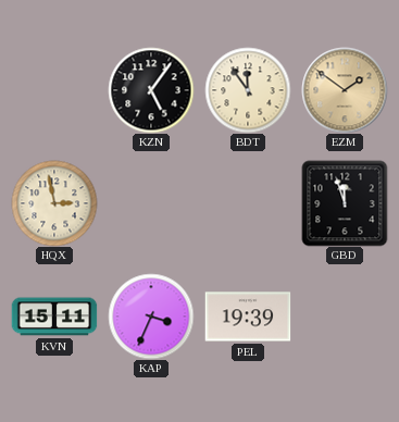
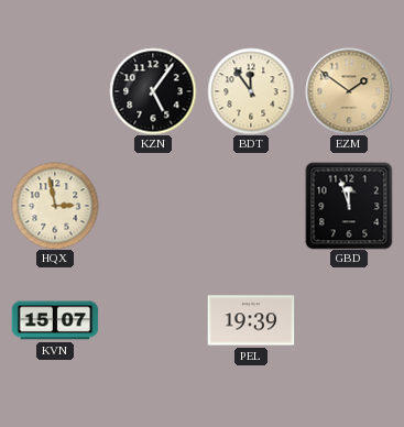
KVN: 15:11 -> 15:07 (55, 320)
KAP: 3:34 -> none (151, 316)
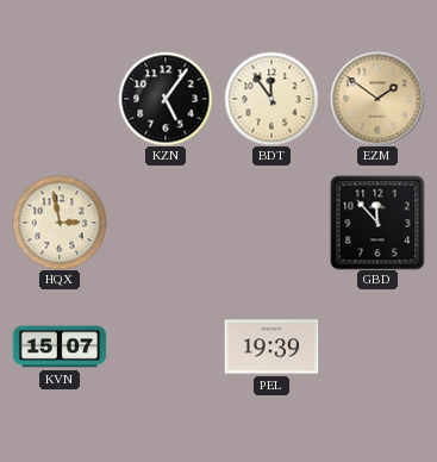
GBD: 11:57 -> 11:53 (377, 223)
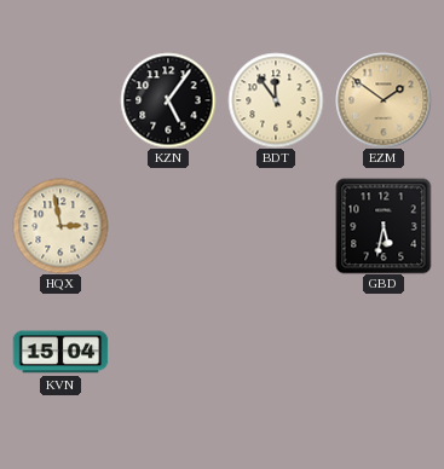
GBD: 11:53 -> 5:32 (384, 226)
KVN: 15:07 -> 15:04 (60, 352)
PEL: 19:39 -> none (271, 346)
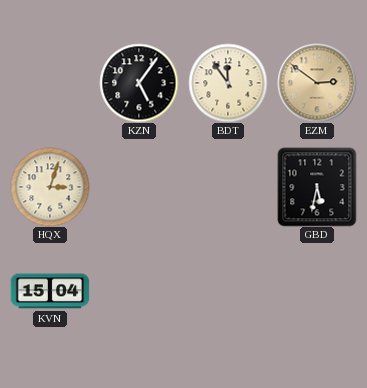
EZM: 1:51 -> 2:51 (317, 83)
HQX: 2:58 -> 3:03 (50, 187)
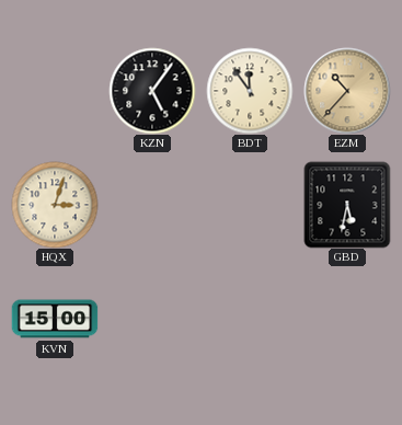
EZM: 2:51 -> 10:37 (347, 91)
KVN: 15:04 -> 15:00 (55, 319)
